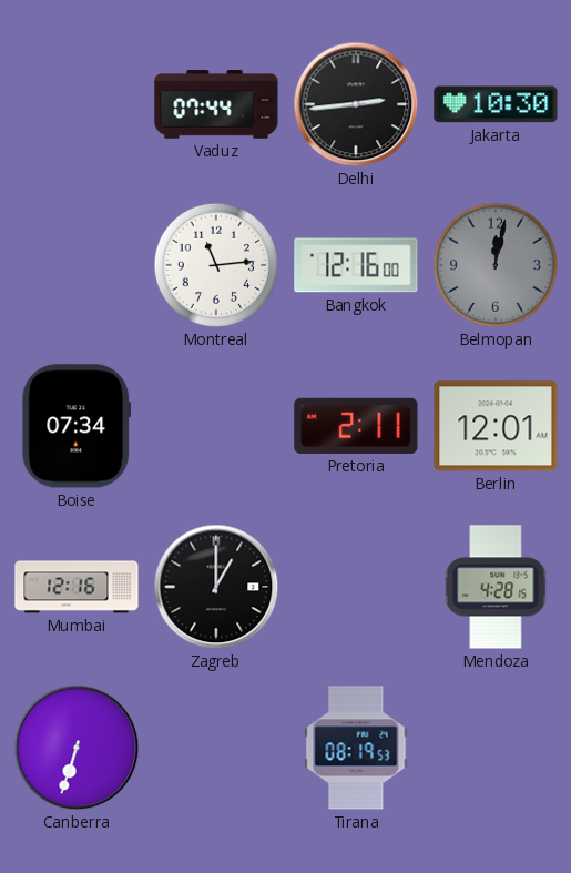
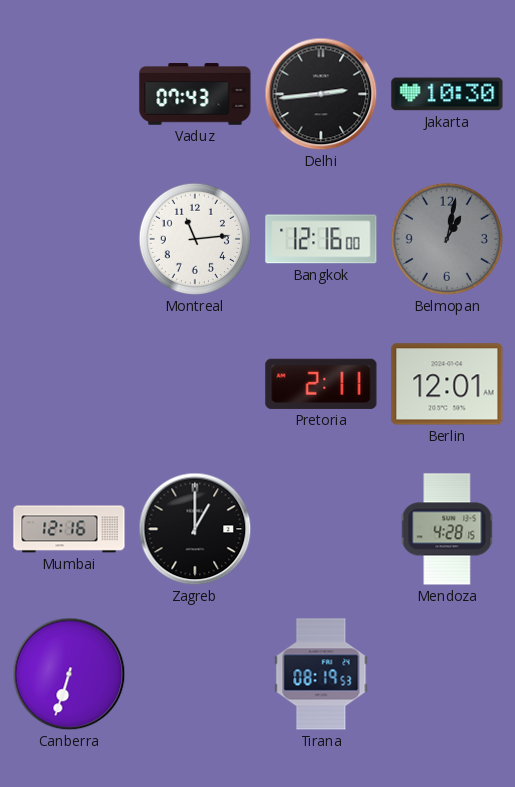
Vaduz: 07:44 -> 07:43 (195, 94)
Belmopan: 12:02 -> 1:02 (447, 239)
Boise: 07:34 -> none (77, 426)
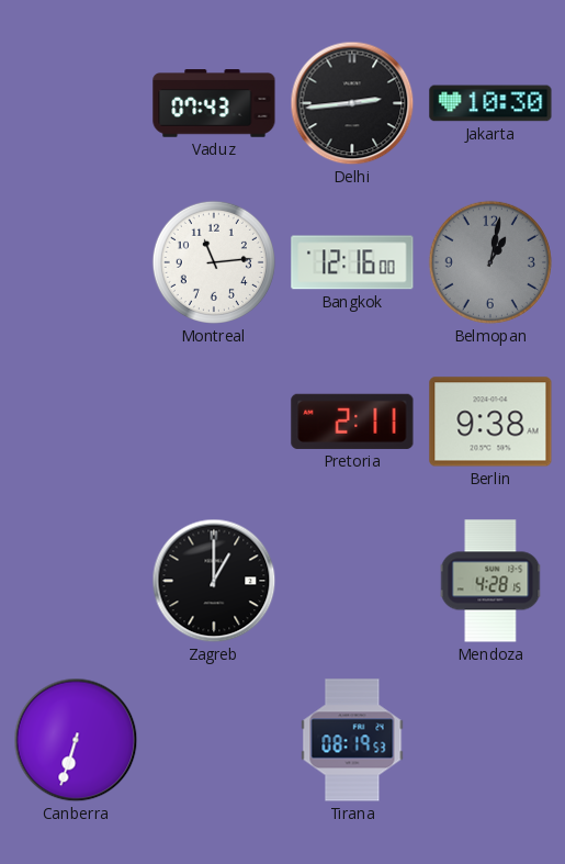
Berlin: 12:01 -> 9:38 (490, 422)
Mumbai: 12:16 -> none (69, 529)
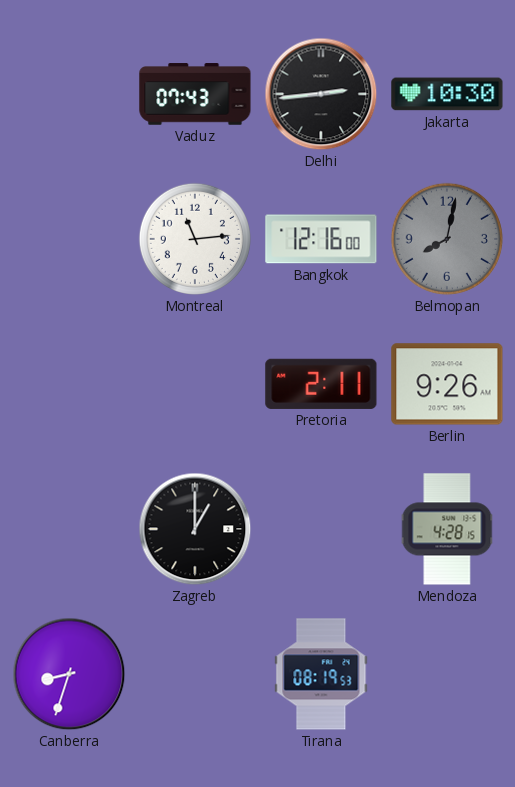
Belmopan: 1:02 -> 8:02 (447, 239)
Berlin: 9:38 -> 9:26 (447, 384)
Canberra: 6:33 -> 8:33 (69, 674)
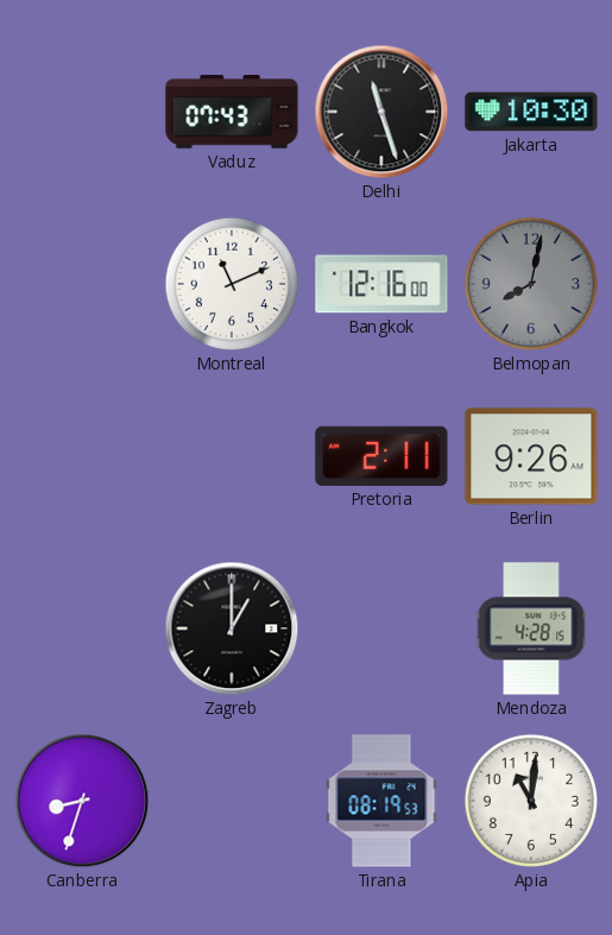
Delhi: 2:44 -> 11:27 (381, 112)
Montreal: 11:14 -> 11:11 (232, 284)
Apia: none -> 11:01 (531, 801)
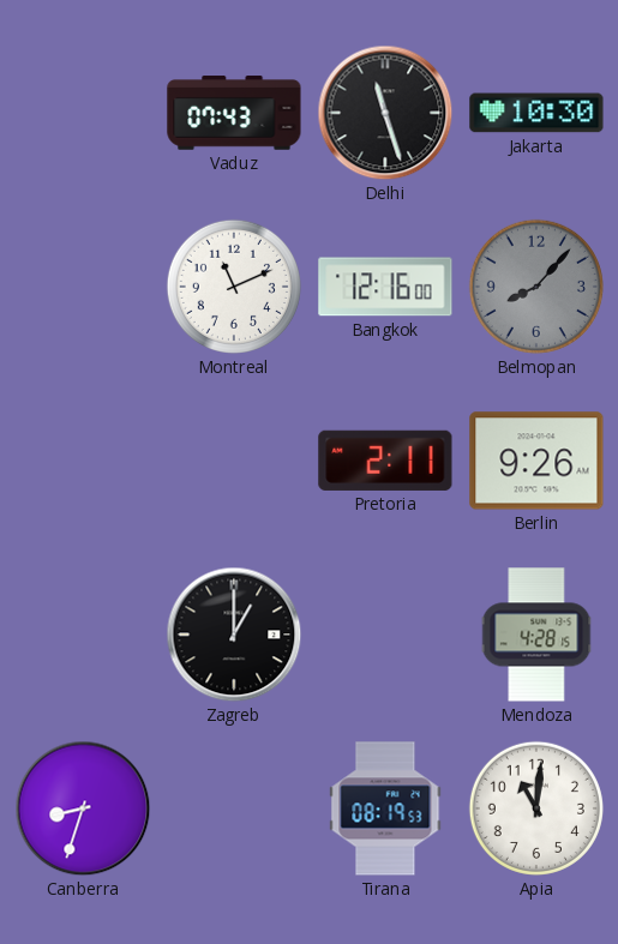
Belmopan: 8:02 -> 8:07 (536, 287)
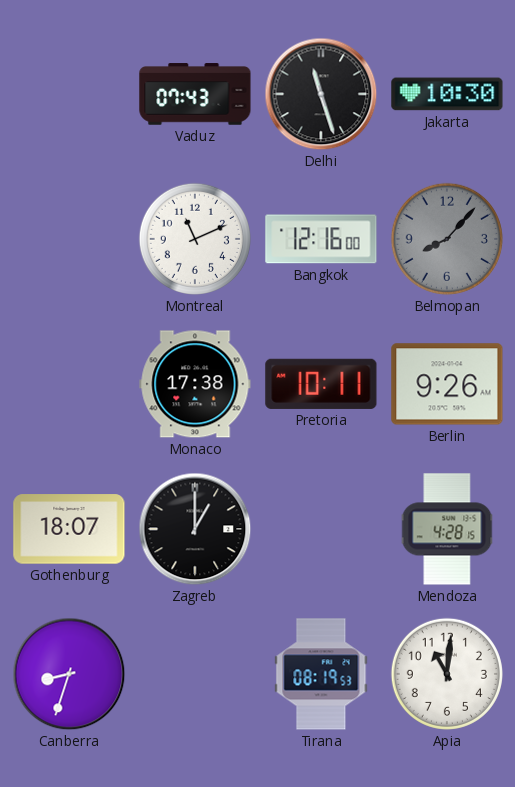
Monaco: none -> 17:38 (195, 384)
Pretoria: 2:11 -> 10:11 (321, 384)
Gothenburg: none -> 18:07 (69, 529)
